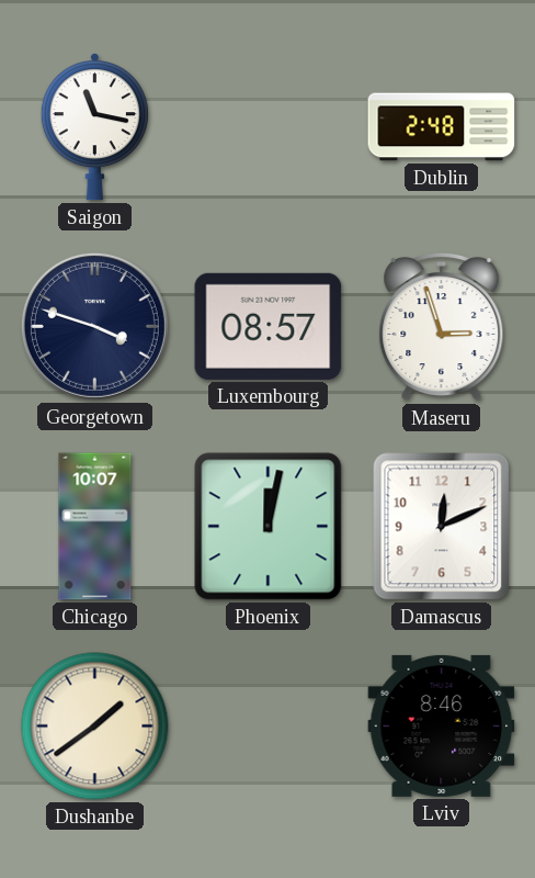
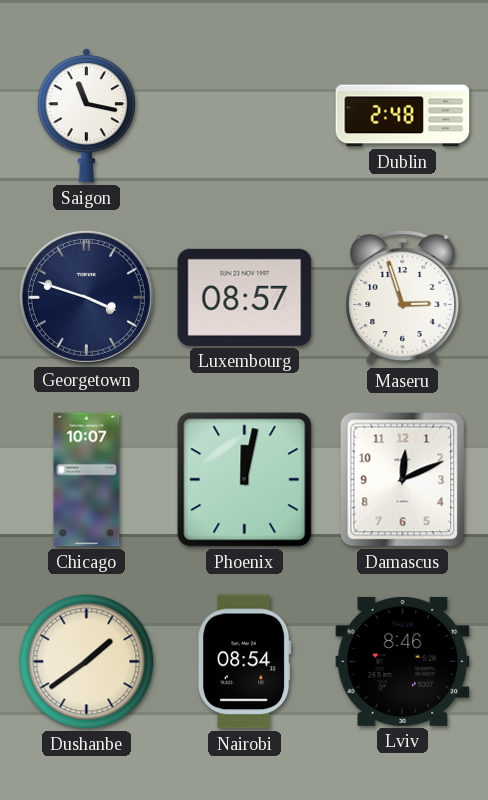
Nairobi: none -> 08:54 (245, 662)
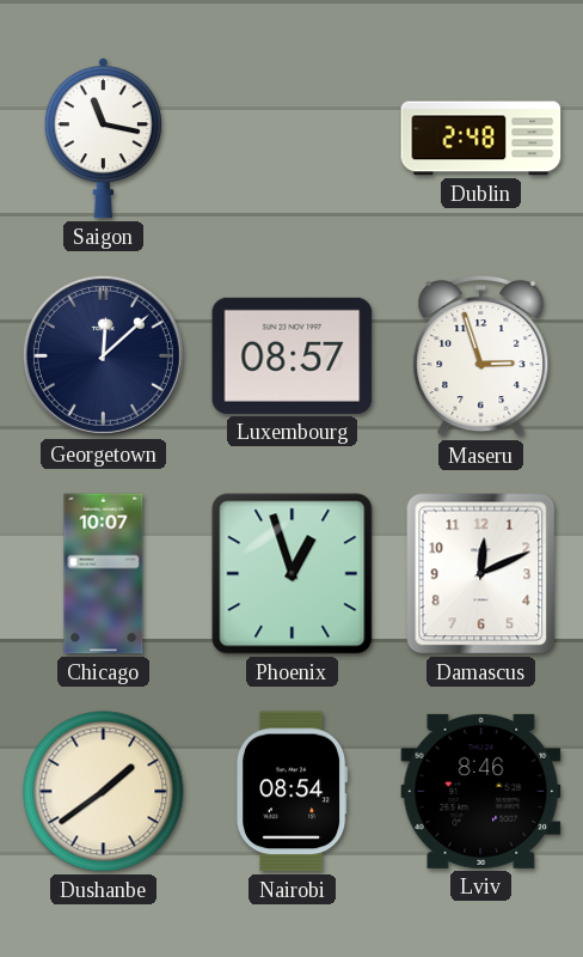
Georgetown: 3:48 -> 12:08 (103, 355)
Phoenix: 12:02 -> 12:57 (293, 574)
